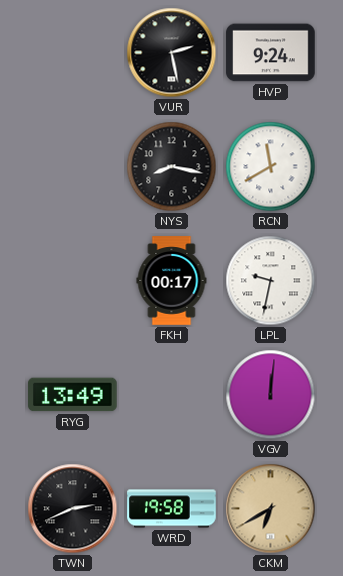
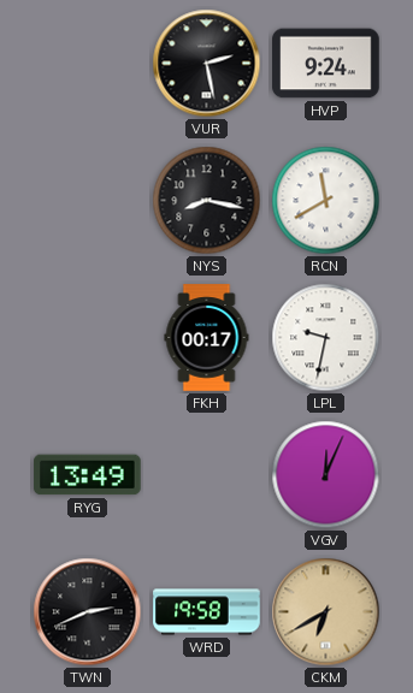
VGV: 12:01 -> 12:04 (326, 475)
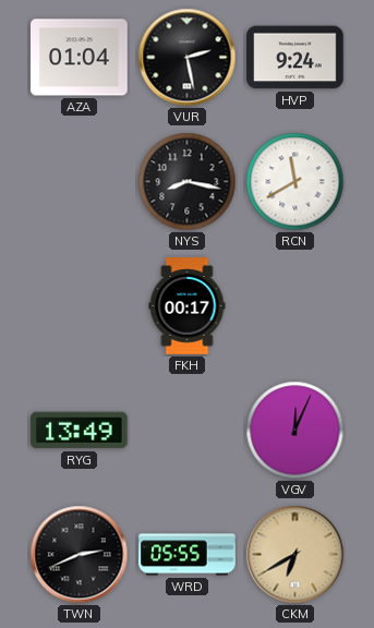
AZA: none -> 01:04 (80, 58)
LPL: 9:32 -> none (326, 338)
WRD: 19:58 -> 05:55 (188, 555)
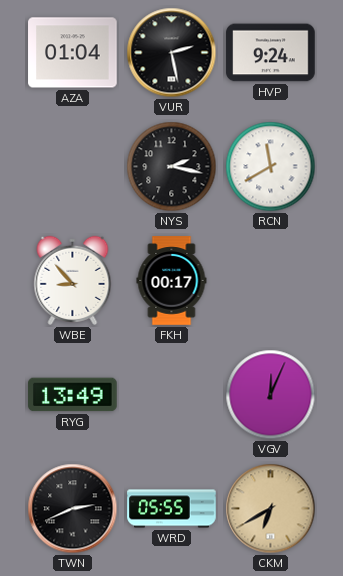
NYS: 8:17 -> 2:17 (172, 167)
WBE: none -> 8:53 (73, 280)
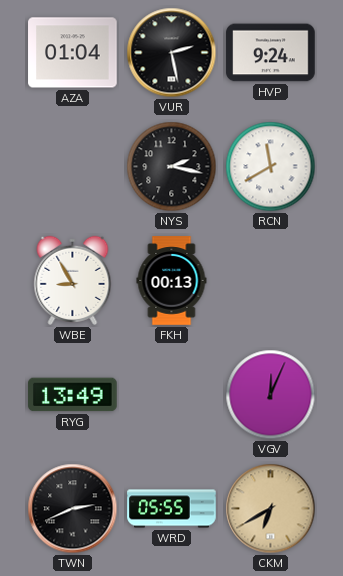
WBE: 8:53 -> 8:55 (73, 280)
FKH: 00:17 -> 00:13 (172, 281)
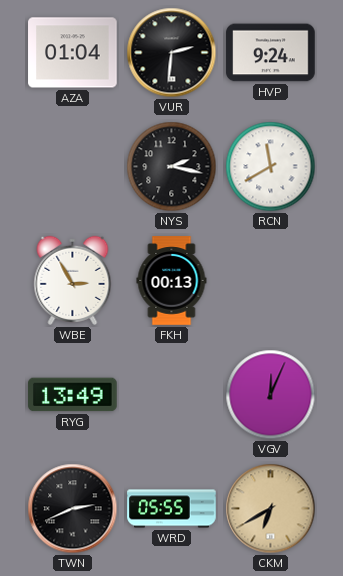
VUR: 2:28 -> 2:31 (172, 53)
WBE: 8:55 -> 2:55 (73, 280)
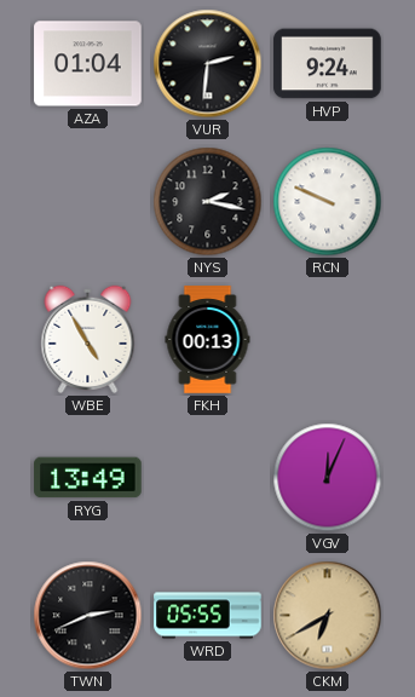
RCN: 11:40 -> 9:49 (328, 202)
WBE: 2:55 -> 4:55 (88, 339)
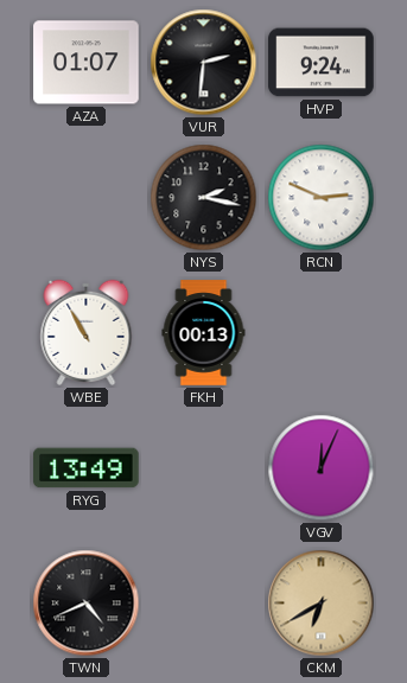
AZA: 01:04 -> 01:07 (87, 63)
RCN: 9:49 -> 2:49 (322, 198)
WBE: 4:55 -> 10:55 (87, 332)
TWN: 2:41 -> 4:41 (87, 604)
WRD: 05:55 -> none (208, 616)
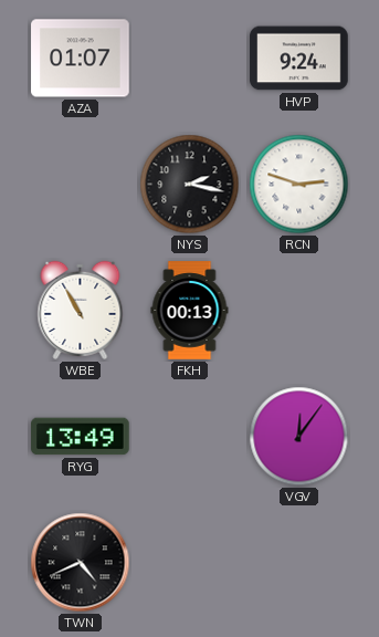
VUR: 2:31 -> none (204, 63)
RCN: 2:49 -> 2:48 (299, 185)
VGV: 12:04 -> 12:06 (299, 437)
CKM: 6:40 -> none (322, 604)
